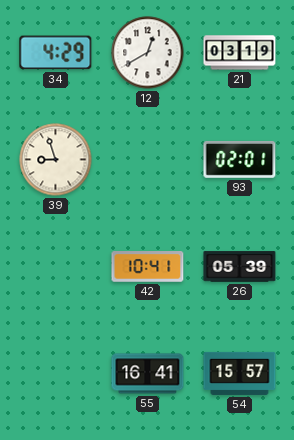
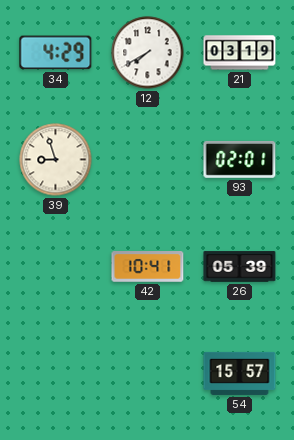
12: 12:40 -> 7:40 (148, 53)
55: 16:41 -> none (148, 374)
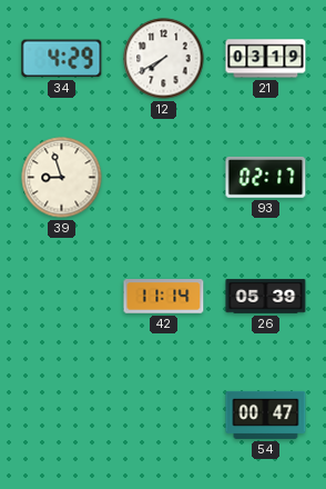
93: 02:01 -> 02:17 (266, 178)
42: 10:41 -> 11:14 (164, 297)
54: 15:57 -> 00:47 (266, 415)
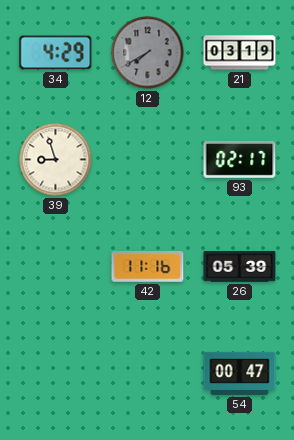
12 dial: white -> grey (148, 53)
42: 11:14 -> 11:16 (148, 267)
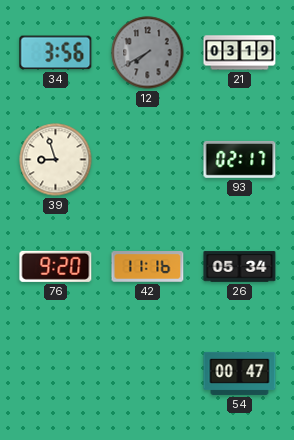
34: 4:29 -> 3:56 (56, 53)
76: none -> 9:20 (56, 266)
26: 05:39 -> 05:34 (240, 267)
